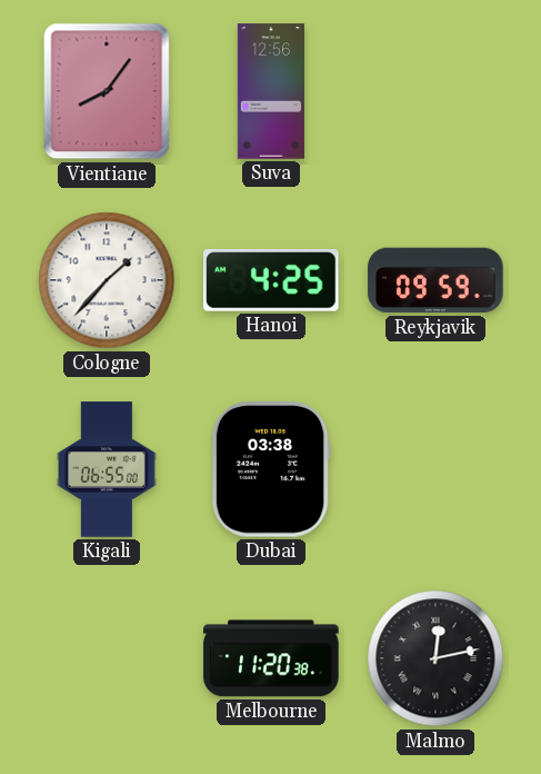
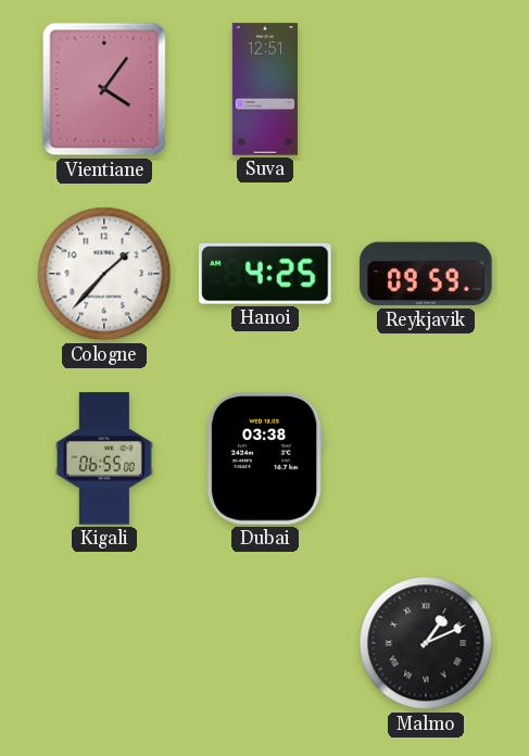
Vientiane: 8:06 -> 4:06 (104, 89)
Suva: 12:56 -> 12:51 (265, 89)
Melbourne: 11:20 -> none (271, 658)
Malmo: 12:13 -> 1:11 (426, 643)
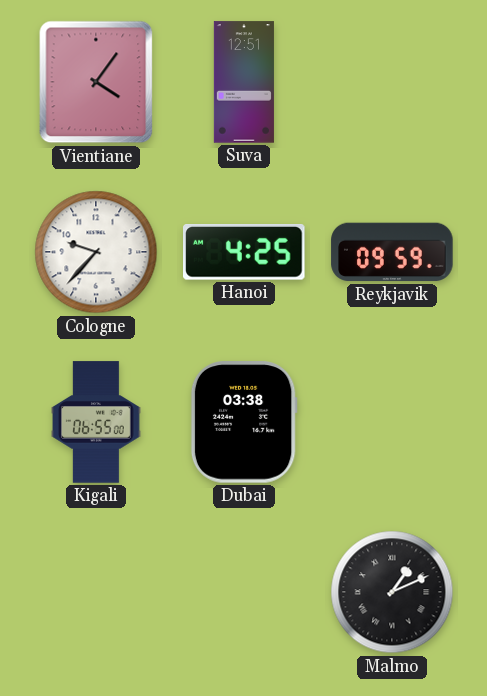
Cologne: 1:37 -> 9:37 (96, 252)
